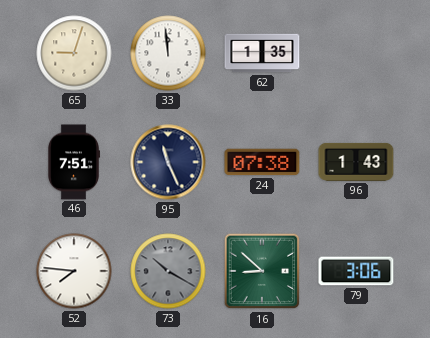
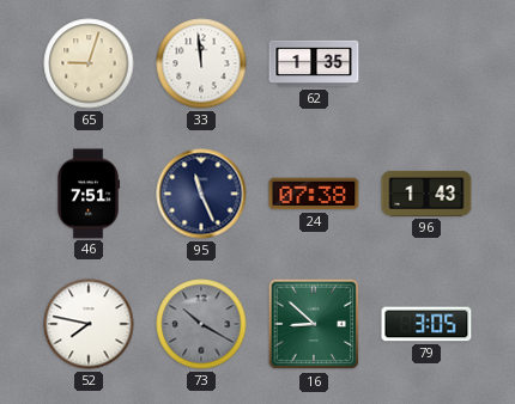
52: 7:46 -> 7:47 (89, 324)
79: 3:06 -> 3:05 (426, 324)
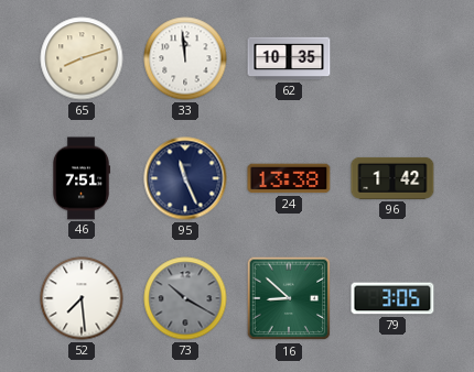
65: 9:03 -> 8:12 (82, 58)
62: 1:35 -> 10:35 (289, 58)
24: 07:38 -> 13:38 (289, 178)
96: 1:43 -> 1:42 (392, 178)
52: 7:47 -> 7:29 (82, 298)
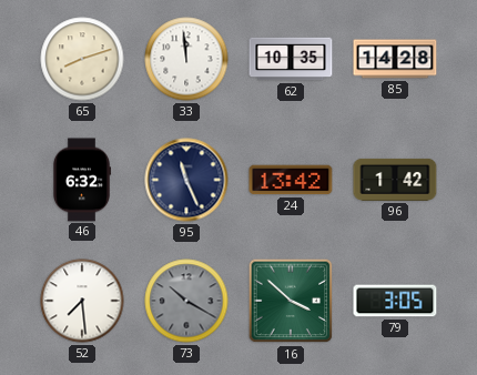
85: none -> 14:28 (395, 59)
46: 7:51 -> 6:32 (82, 180)
24: 13:38 -> 13:42 (291, 180)
16: 8:52 -> 3:52 (291, 301)
